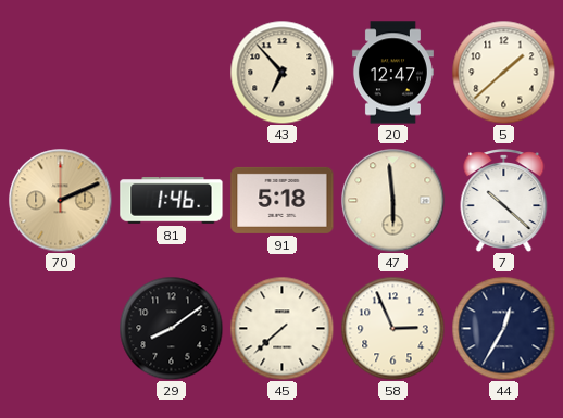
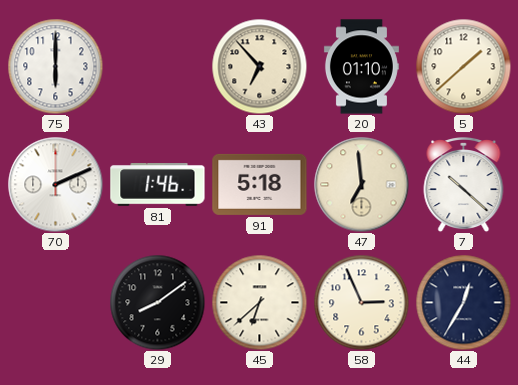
75: none -> 6:00 (55, 66)
20: 12:47 -> 01:10 (361, 67)
70 dial: champagne -> white (55, 184)
47: 5:59 -> 6:59 (361, 184)
45: 7:38 -> 6:38 (259, 302)
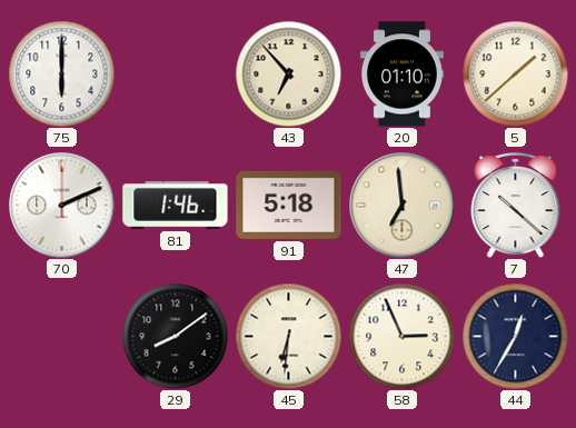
45: 6:38 -> 6:31 (288, 336)
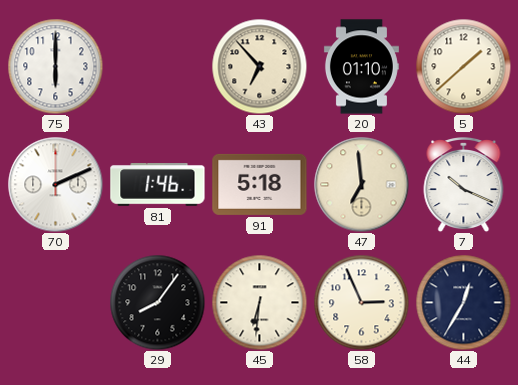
7: 10:22 -> 10:19 (464, 185)
29: 8:09 -> 8:06 (157, 302)
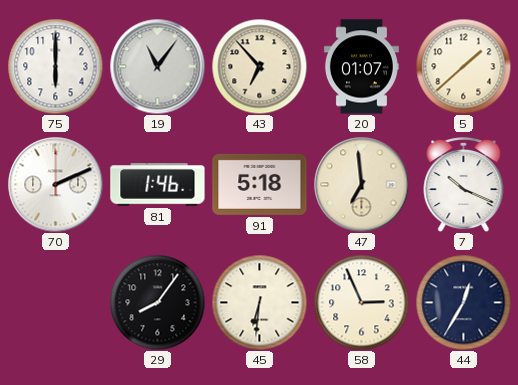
19: none -> 11:06 (157, 66)
20: 01:10 -> 01:07 (361, 67)
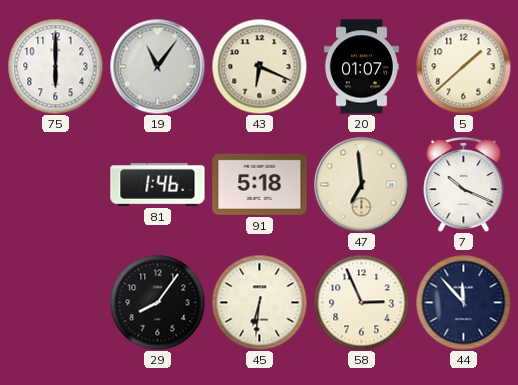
43: 6:53 -> 6:19 (259, 66)
70: 2:11 -> none (55, 184)
44: 12:35 -> 11:53 (463, 302)
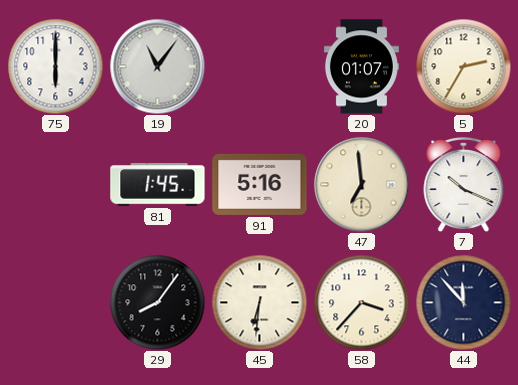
43: 6:19 -> none (259, 66)
5: 1:38 -> 2:35 (463, 66)
81: 1:46 -> 1:45 (158, 185)
91: 5:18 -> 5:16 (260, 184)
58: 2:56 -> 3:37 (361, 302)
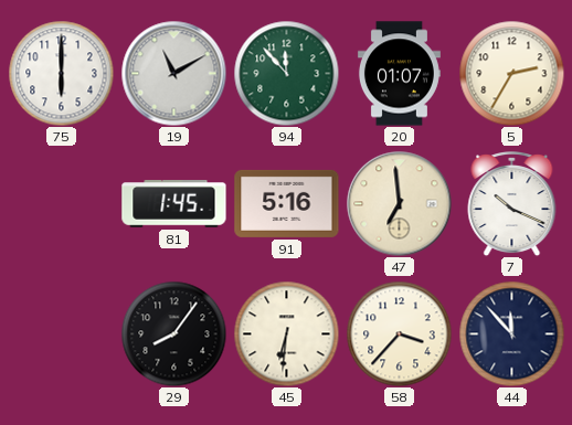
19: 11:06 -> 11:10 (173, 73)
94: none -> 11:53 (286, 73)
